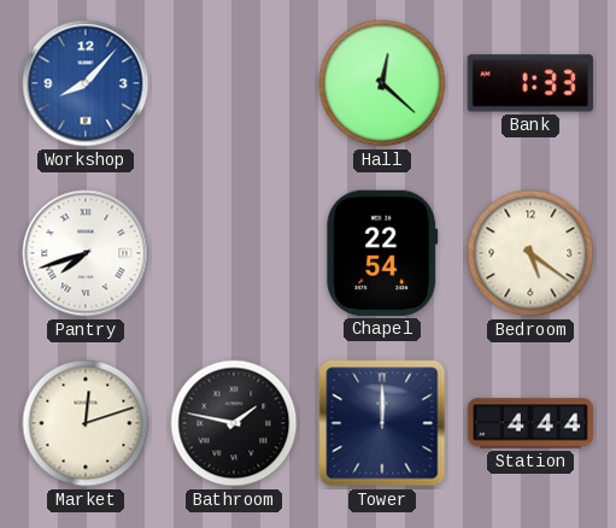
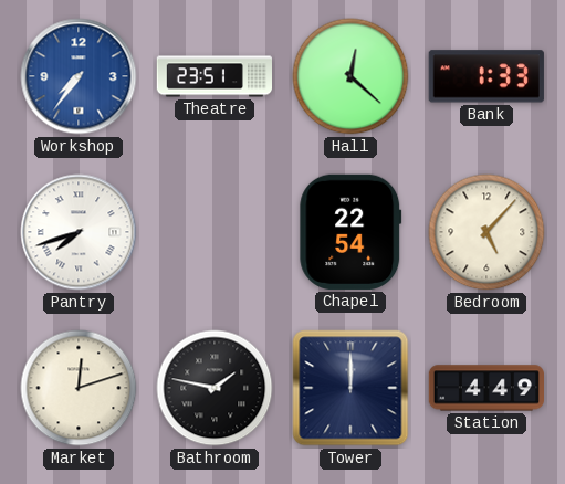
Workshop: 8:07 -> 7:36 (79, 76)
Theatre: none -> 23:51 (213, 76)
Bedroom: 5:21 -> 5:07 (486, 232)
Station: 4:44 -> 4:49 (486, 388)
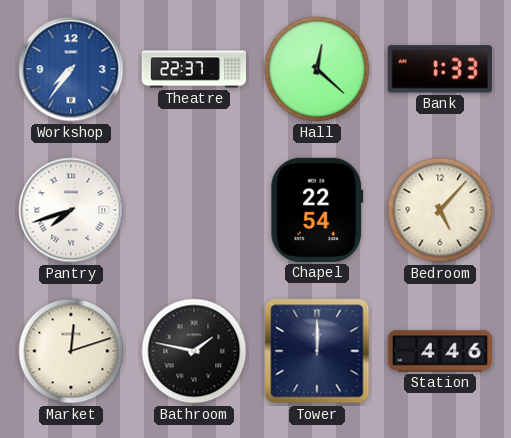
Theatre: 23:51 -> 22:37 (193, 69)
Station: 4:49 -> 4:46 (440, 351)
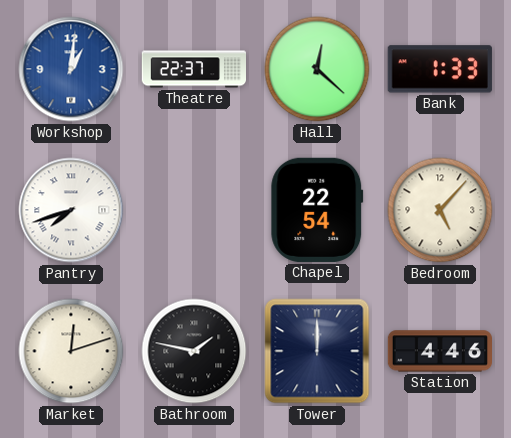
Workshop: 7:36 -> 1:01 (71, 69)
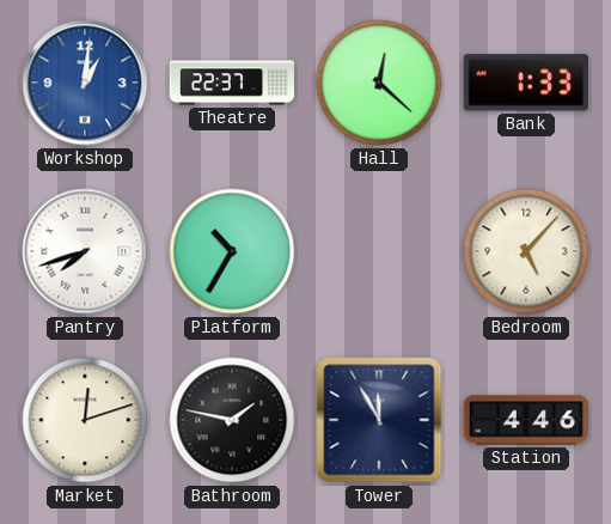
Platform: none -> 10:35 (232, 251)
Chapel: 22:54 -> none (317, 210)
Tower: 12:00 -> 11:55 (379, 420)
